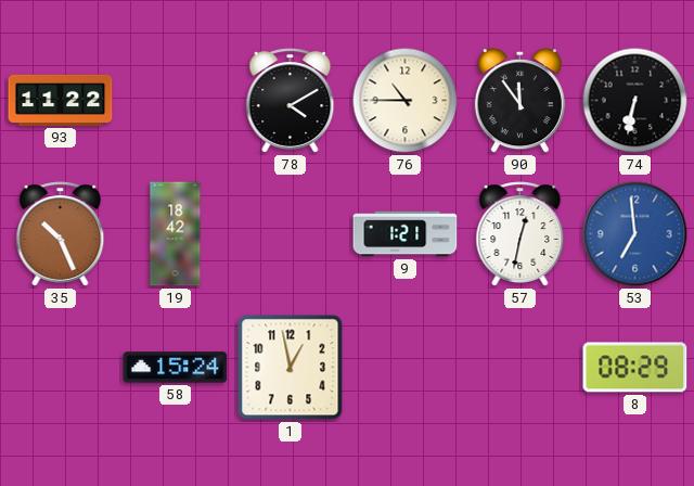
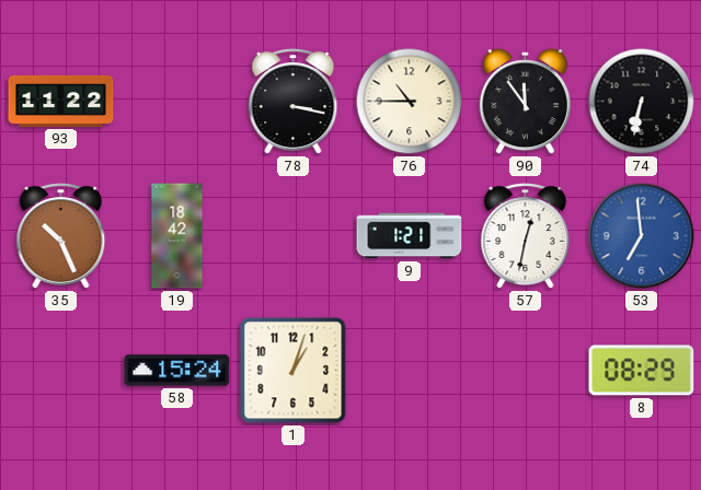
78: 4:10 -> 3:17 (294, 102)
1: 12:58 -> 1:03 (294, 371)
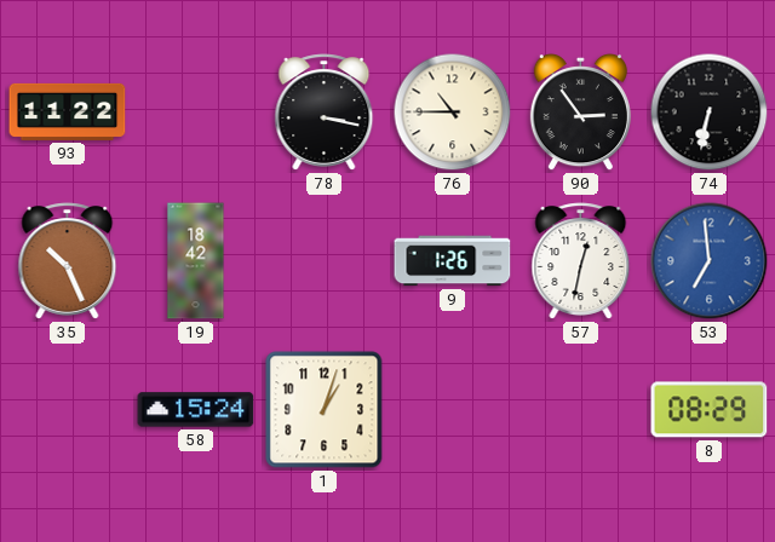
90: 11:54 -> 2:54 (580, 114)
9: 1:21 -> 1:26 (453, 261)
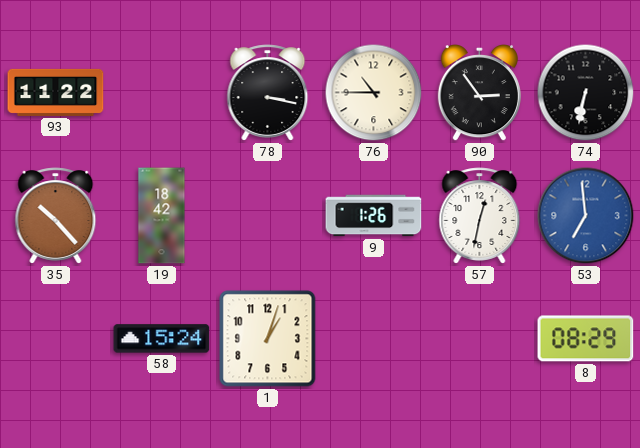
35: 10:26 -> 10:23 (56, 216)
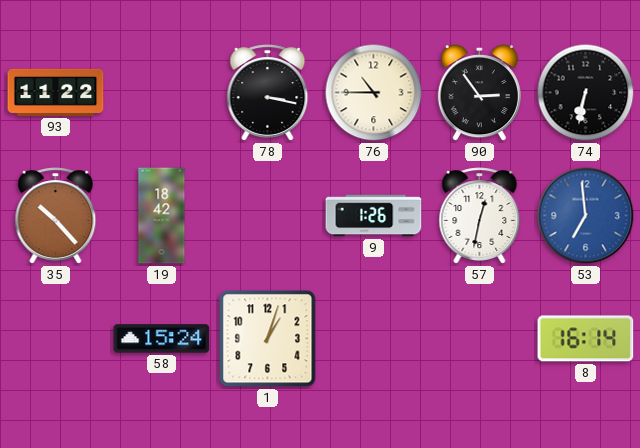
8: 08:29 -> 16:14 (586, 339)
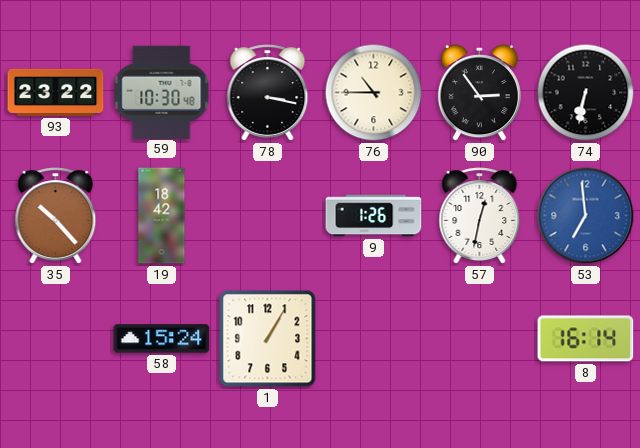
93: 11:22 -> 23:22 (56, 92)
59: none -> 10:30 (162, 92)
1: 1:03 -> 1:05 (268, 339)
